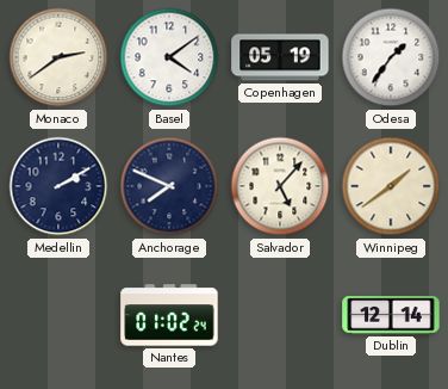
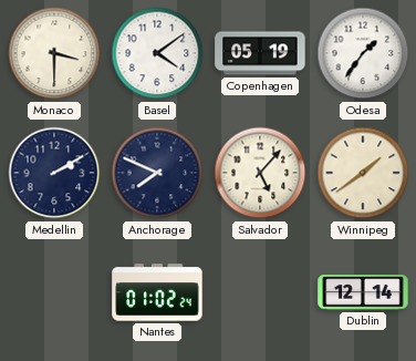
Monaco: 2:39 -> 3:30 (54, 53)
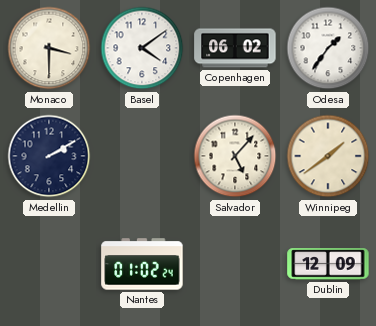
Copenhagen: 05:19 -> 06:02 (235, 48)
Anchorage: 7:49 -> none (157, 173)
Dublin: 12:14 -> 12:09 (328, 264)
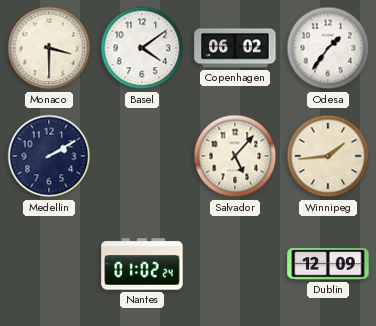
Winnipeg: 1:39 -> 1:44 (328, 156)
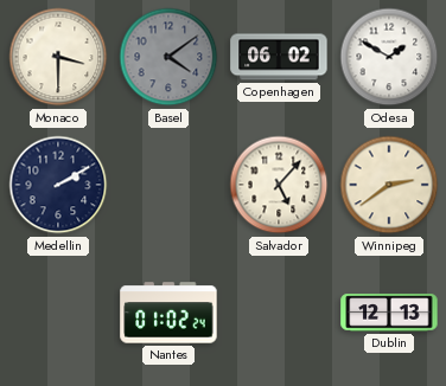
Basel dial: white -> grey (168, 57)
Odesa: 1:36 -> 1:50 (389, 57)
Winnipeg: 1:44 -> 2:39 (389, 185)
Dublin: 12:09 -> 12:13 (389, 313)
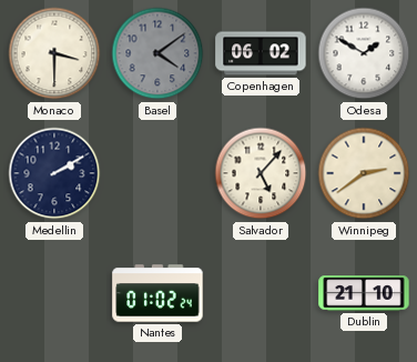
Dublin: 12:13 -> 21:10 (364, 293)
